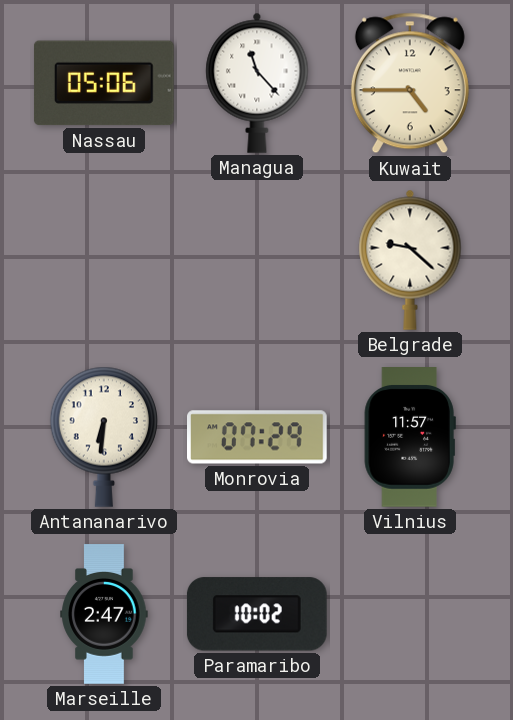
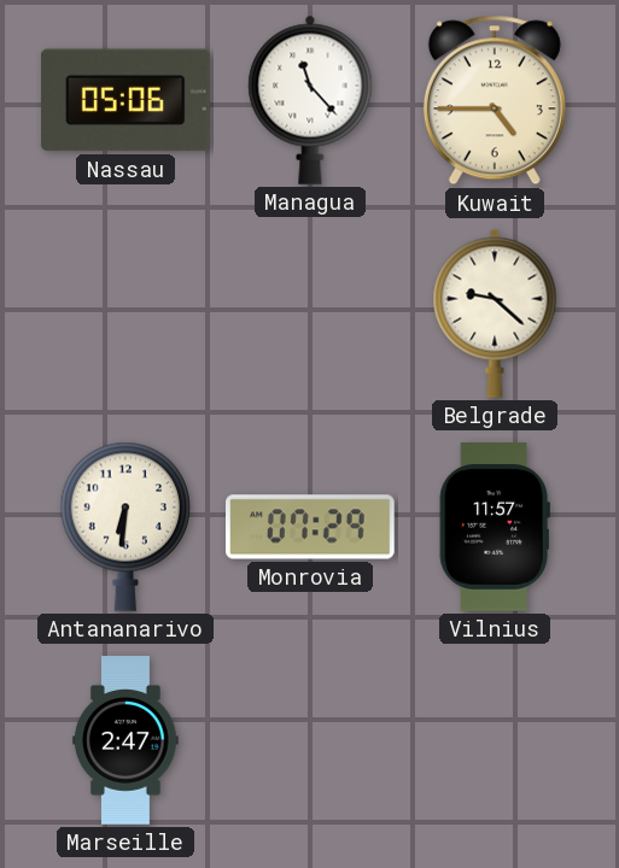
Paramaribo: 10:02 -> none (257, 614)
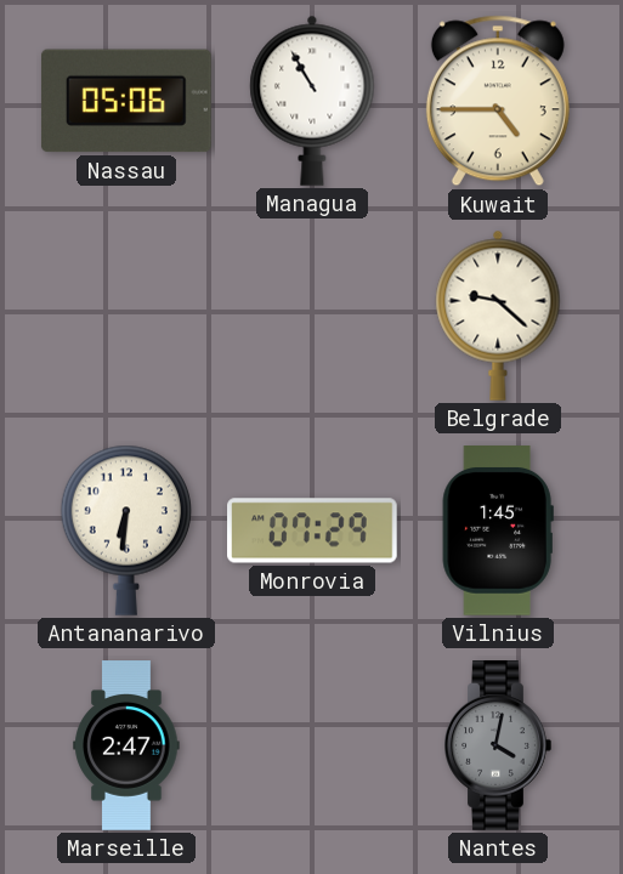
Managua: 11:23 -> 10:55 (312, 101)
Vilnius: 11:57 -> 1:45 (498, 532)
Nantes: none -> 4:02 (498, 747)
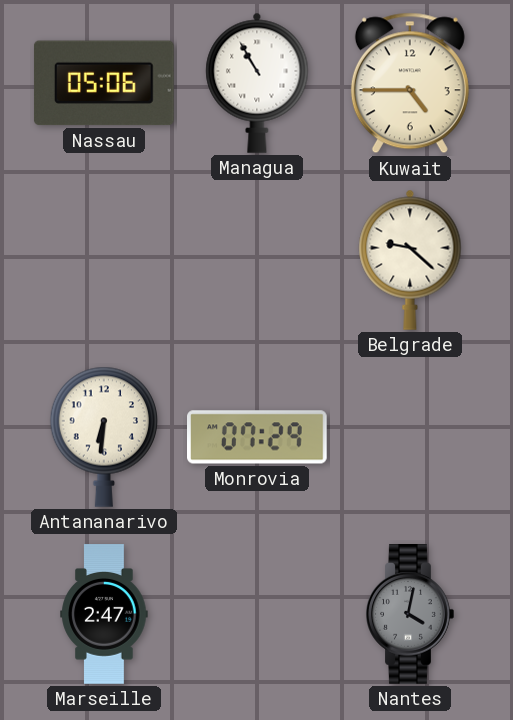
Vilnius: 1:45 -> none (498, 532)
